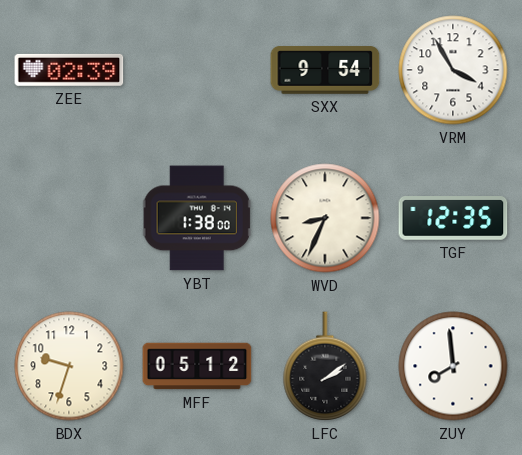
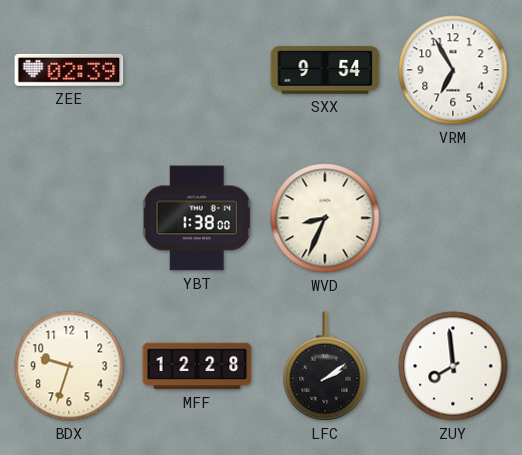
VRM: 3:55 -> 6:55 (453, 70)
TGF: 12:35 -> none (453, 219)
MFF: 05:12 -> 12:28 (197, 366)
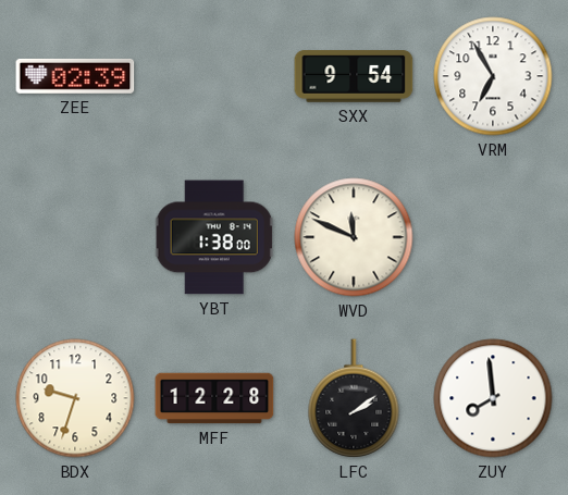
WVD: 8:34 -> 11:49 (354, 237)
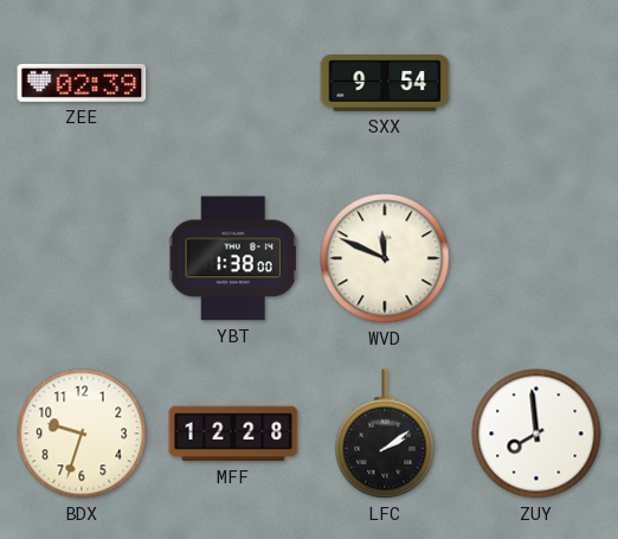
VRM: 6:55 -> none (493, 76)
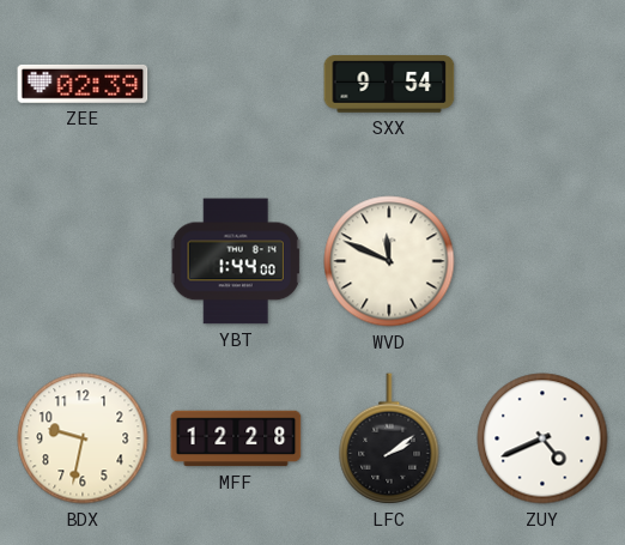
YBT: 1:38 -> 1:44 (236, 261)
BDX: 9:33 -> 9:32 (83, 438)
ZUY: 7:59 -> 4:41 (542, 438)
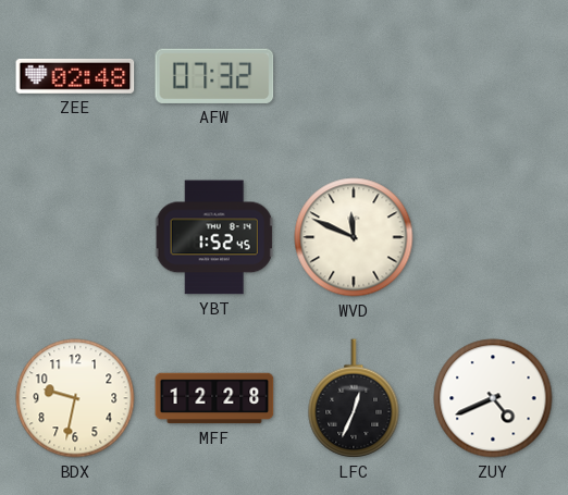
ZEE: 02:39 -> 02:48 (75, 76)
AFW: none -> 07:32 (214, 76)
SXX: 9:54 -> none (389, 84)
YBT: 1:44 -> 1:52 (214, 237)
LFC: 2:09 -> 12:34 (354, 398)
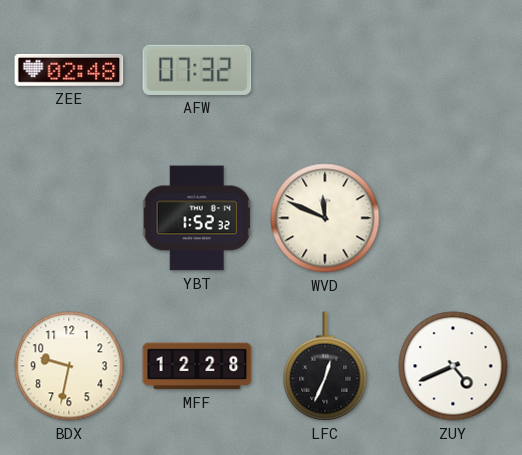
YBT: 1:52:45 -> 1:52:32 (197, 218)
